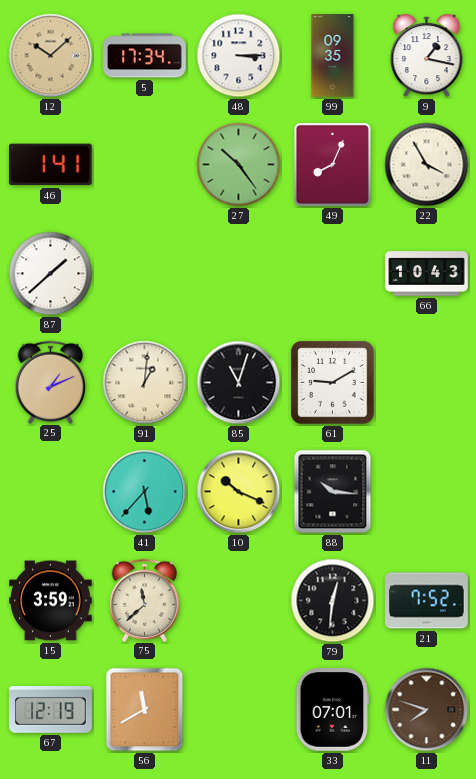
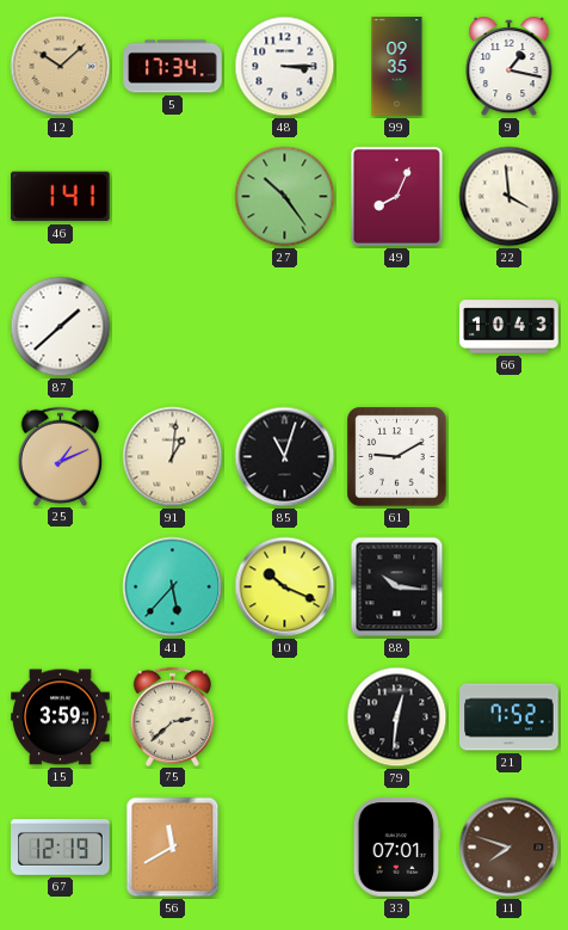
22: 3:55 -> 3:59 (510, 197)
75: 11:38 -> 2:38 (173, 716)
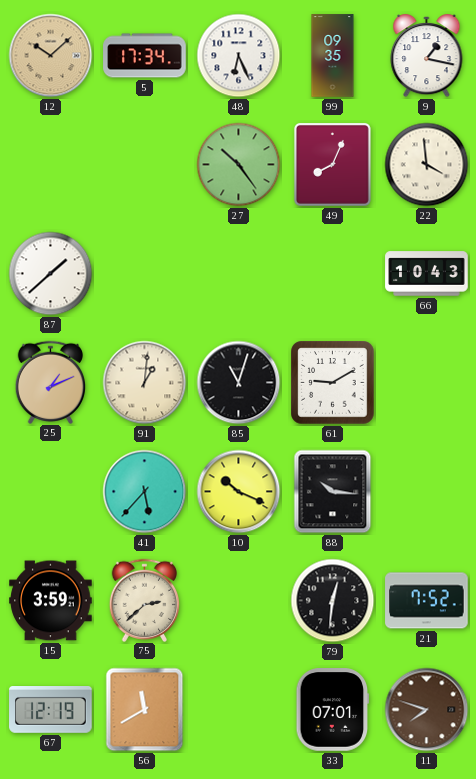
48: 3:15 -> 6:26 (239, 56)
46: 1:41 -> none (60, 197)
